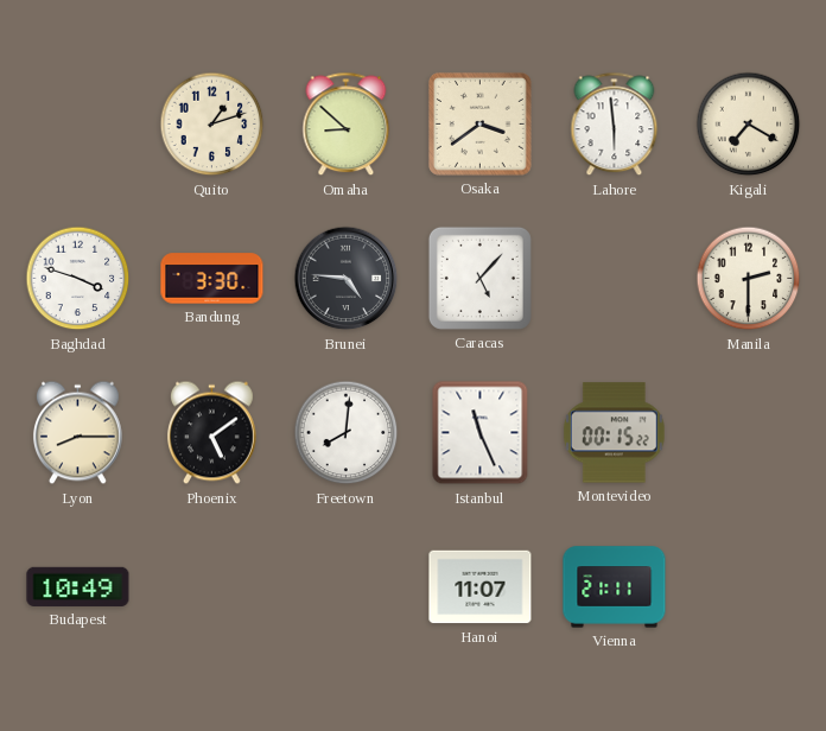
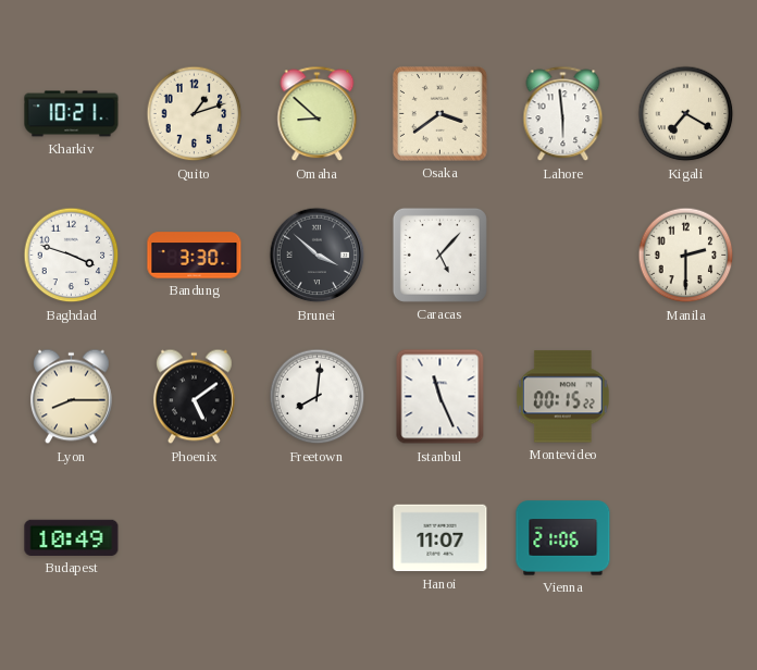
Kharkiv: none -> 10:21 (72, 114)
Brunei: 4:46 -> 3:52 (318, 256)
Vienna: 21:11 -> 21:06 (563, 538)
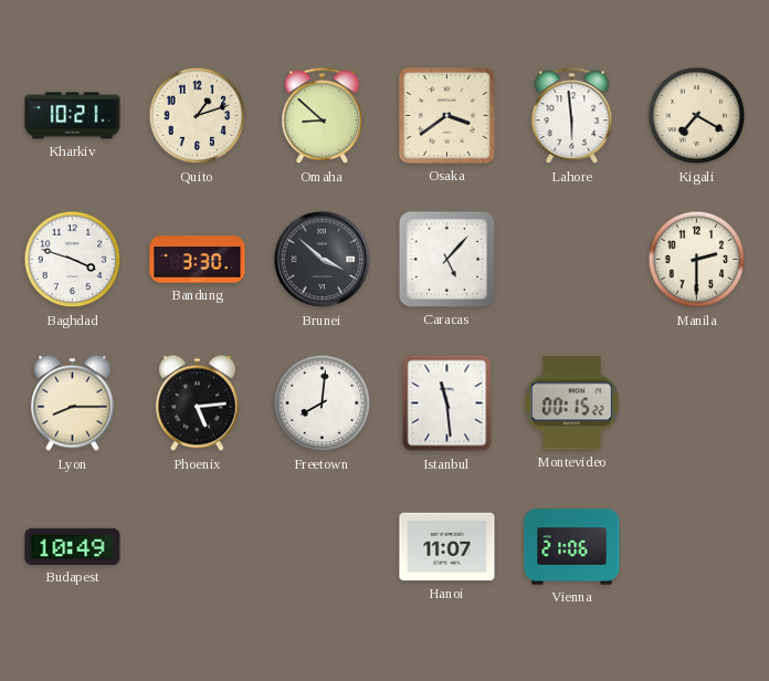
Phoenix: 5:09 -> 5:14 (197, 404)
Istanbul: 11:26 -> 11:29 (447, 404)
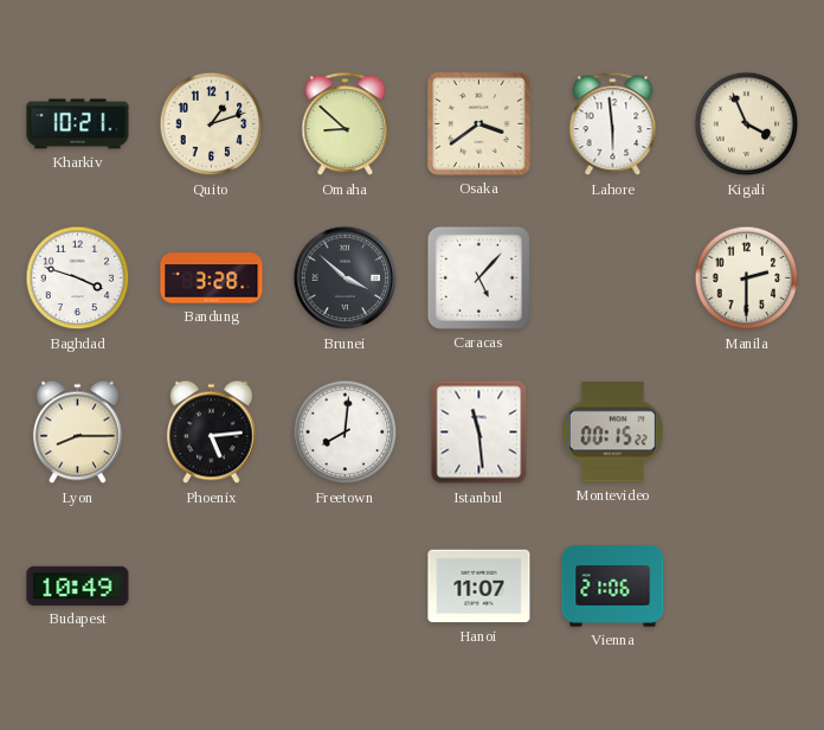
Kigali: 7:20 -> 3:56 (747, 124)
Bandung: 3:30 -> 3:28 (212, 278)
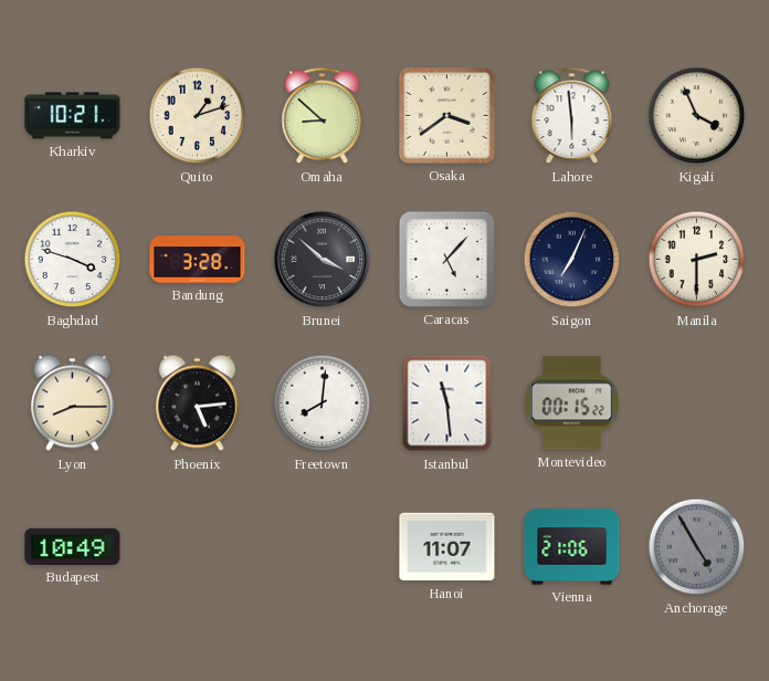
Saigon: none -> 7:04 (572, 260)
Anchorage: none -> 4:55 (697, 547)
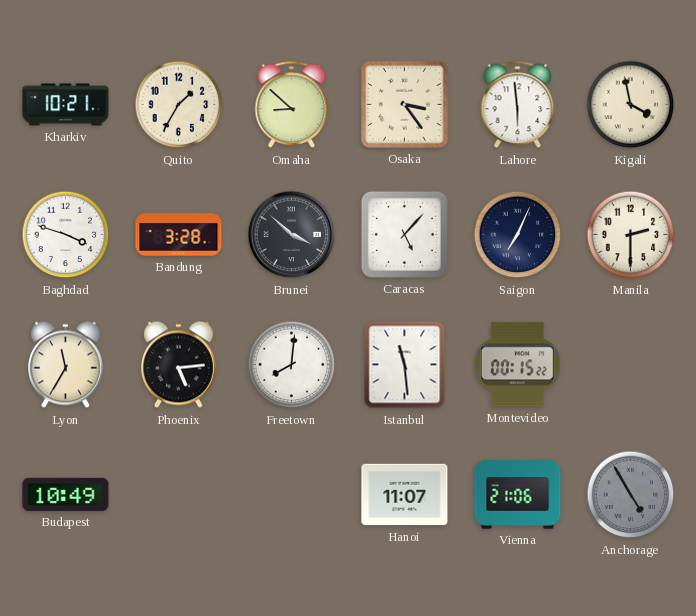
Quito: 1:12 -> 1:35 (179, 105)
Osaka: 3:39 -> 3:24 (404, 104)
Kigali: 3:56 -> 3:58 (631, 105)
Lyon: 8:15 -> 11:35 (65, 365)
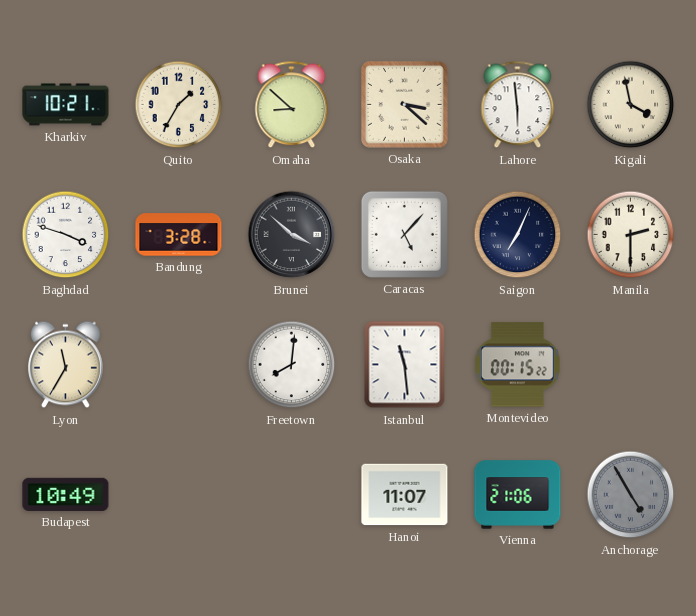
Osaka: 3:24 -> 3:22 (404, 104)
Phoenix: 5:14 -> none (178, 365)
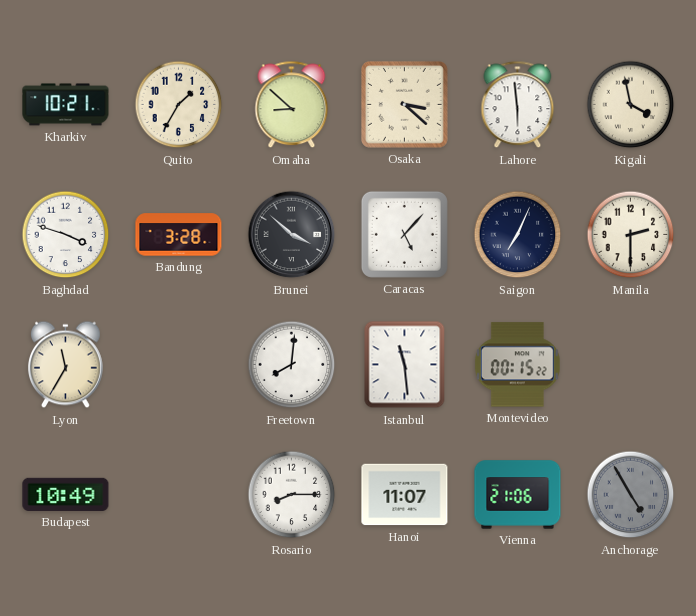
Rosario: none -> 8:15 (292, 495)
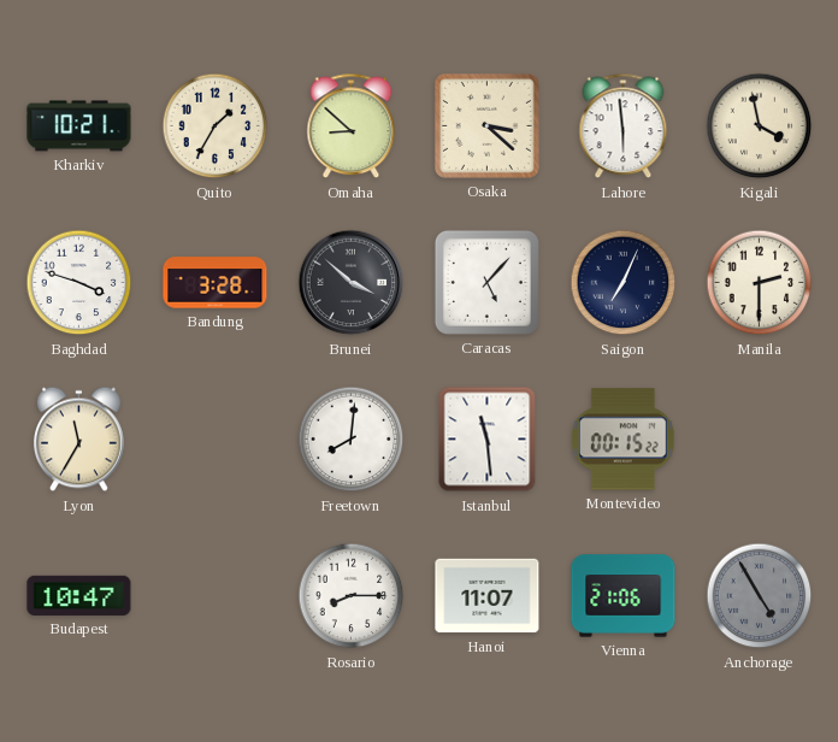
Budapest: 10:49 -> 10:47 (79, 595)
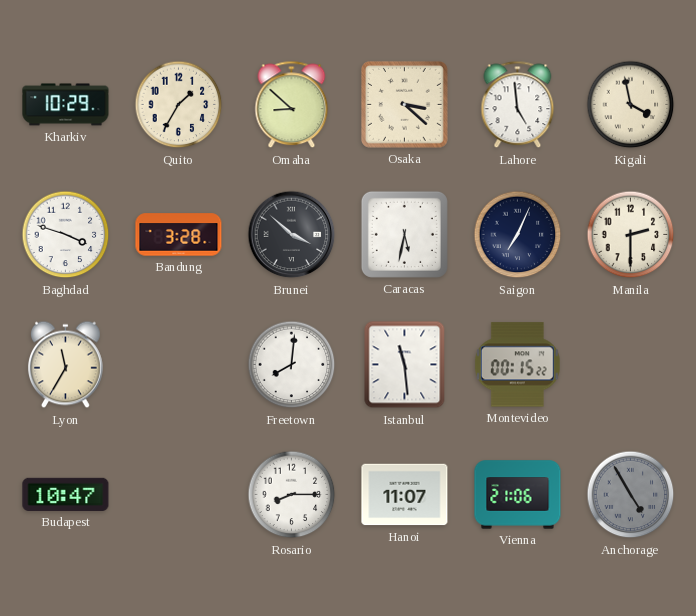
Kharkiv: 10:21 -> 10:29 (66, 105)
Lahore: 5:59 -> 4:59 (518, 105)
Caracas: 5:07 -> 5:32 (404, 234)
